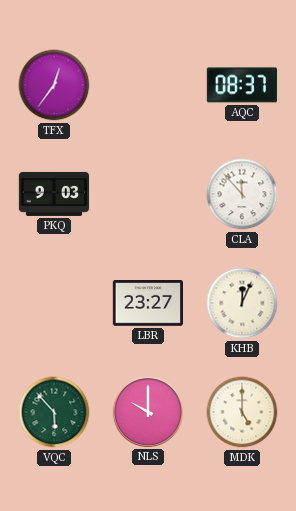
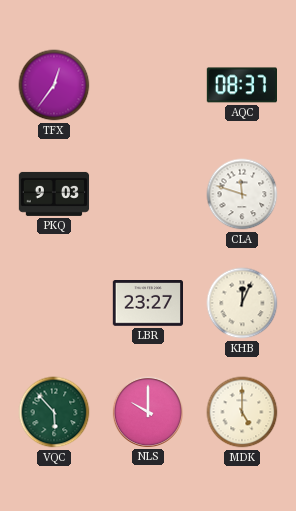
CLA: 11:53 -> 11:48 (242, 194)
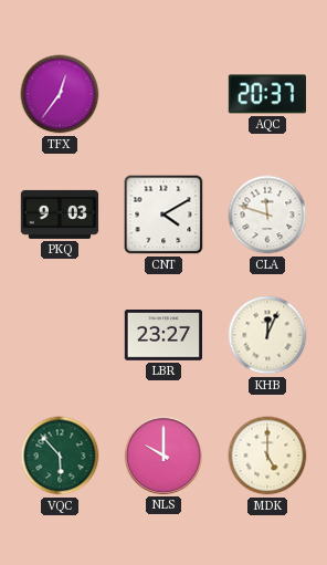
AQC: 08:37 -> 20:37 (266, 94)
CNT: none -> 4:10 (163, 215)
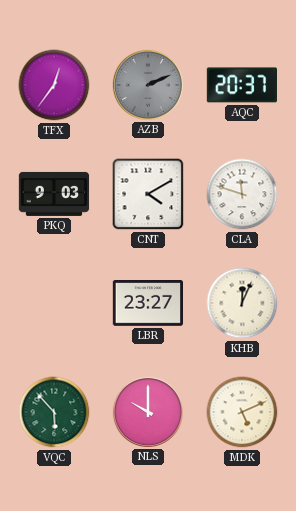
AZB: none -> 2:11 (147, 84)
MDK: 5:00 -> 5:11 (242, 412)
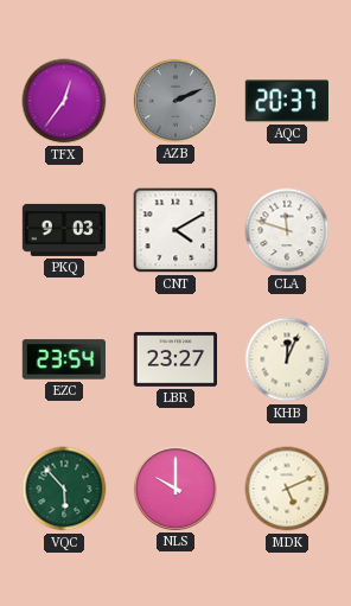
EZC: none -> 23:54 (63, 359)
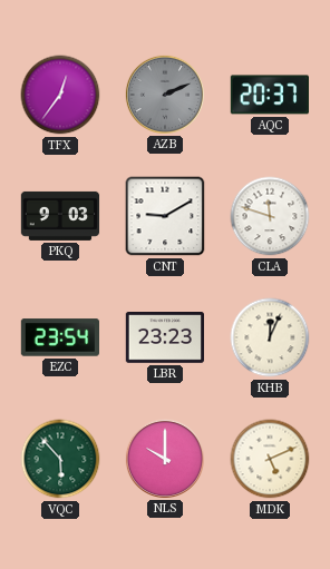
CNT: 4:10 -> 9:10 (165, 216)
LBR: 23:27 -> 23:23 (164, 337)
